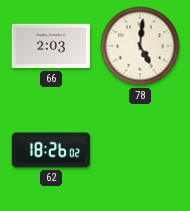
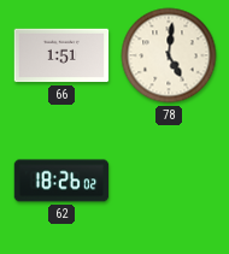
66: 2:03 -> 1:51 (61, 55)
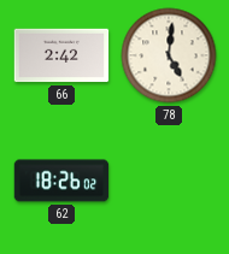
66: 1:51 -> 2:42 (61, 55)
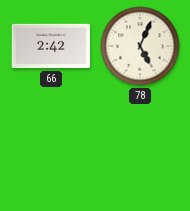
78: 5:01 -> 5:04 (140, 46)
62: 18:26 -> none (61, 181)
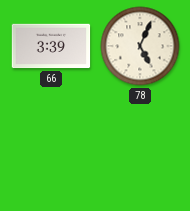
66: 2:42 -> 3:39 (51, 46)
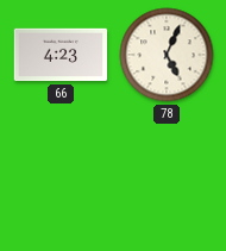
66: 3:39 -> 4:23 (61, 55)
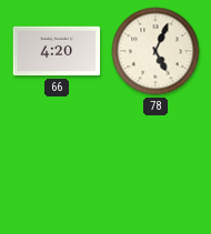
66: 4:23 -> 4:20 (57, 51)
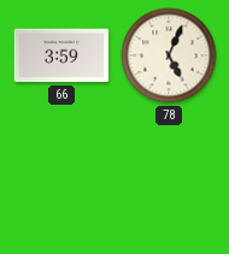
66: 4:20 -> 3:59 (61, 55)
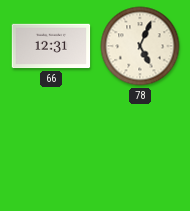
66: 3:59 -> 12:31 (51, 46)
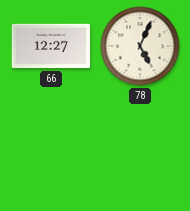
66: 12:31 -> 12:27 (51, 46)
